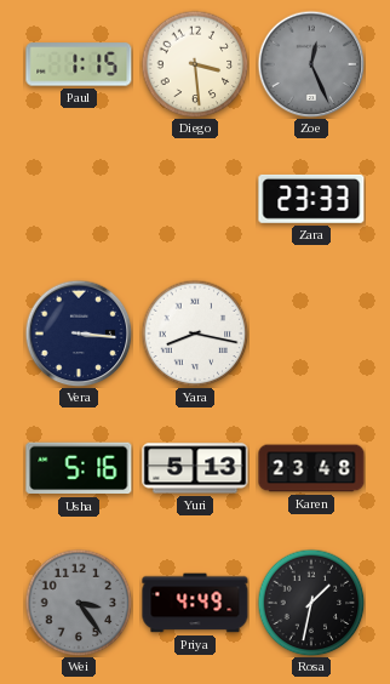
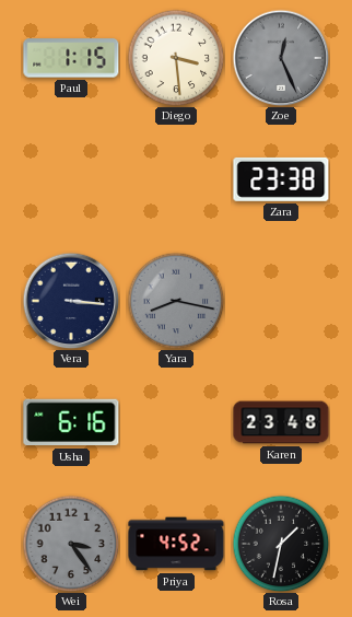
Zara: 23:33 -> 23:38 (281, 179)
Yara dial: white -> grey (176, 301)
Usha: 5:16 -> 6:16 (71, 422)
Yuri: 5:13 -> none (195, 468)
Priya: 4:49 -> 4:52 (176, 544)
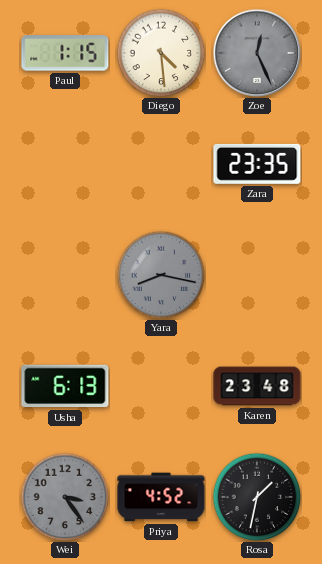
Diego: 3:29 -> 4:29 (161, 53)
Zara: 23:38 -> 23:35 (257, 164)
Vera: 3:16 -> none (71, 301)
Usha: 6:16 -> 6:13 (65, 386)
